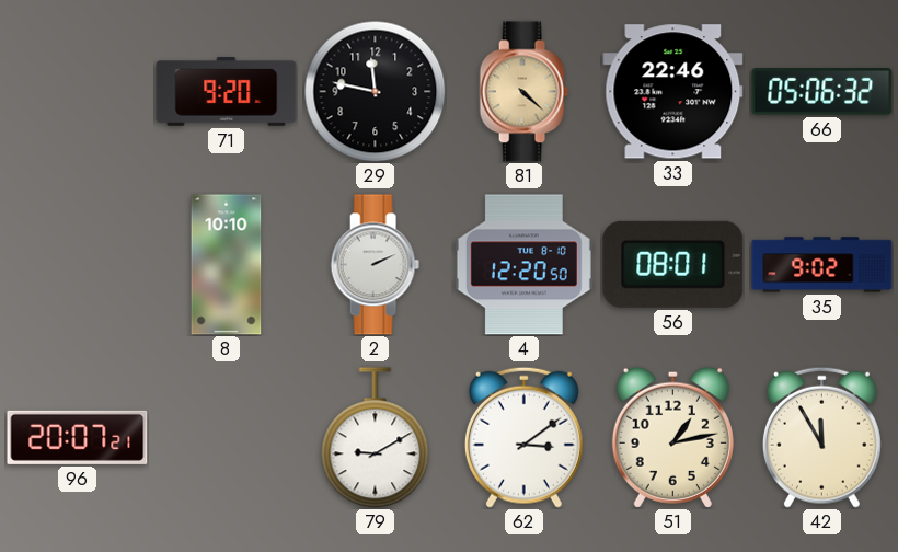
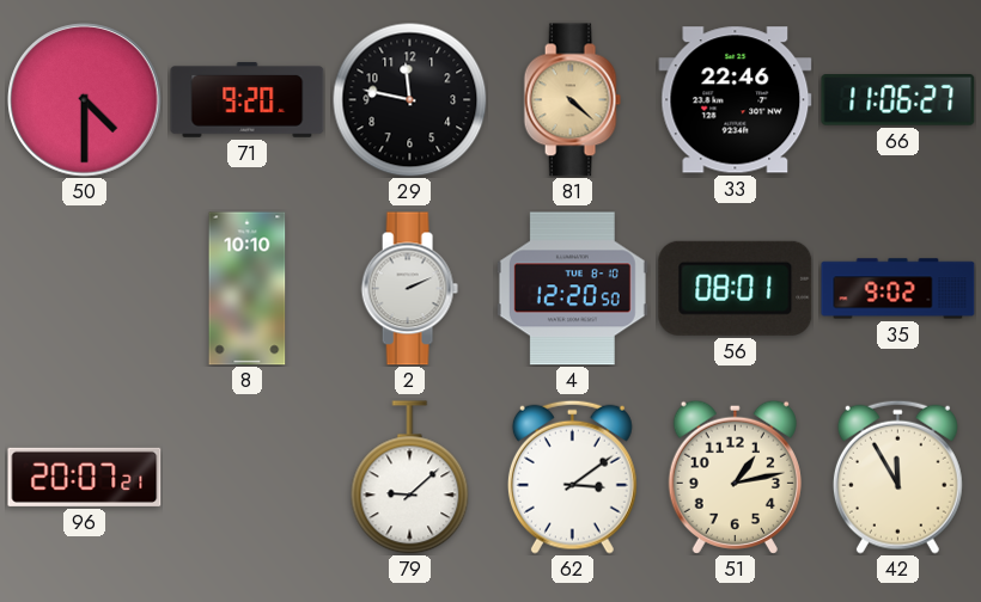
50: none -> 4:30 (85, 100)
66: 05:06 -> 11:06 (898, 100)
79: 9:10 -> 9:08 (410, 478)
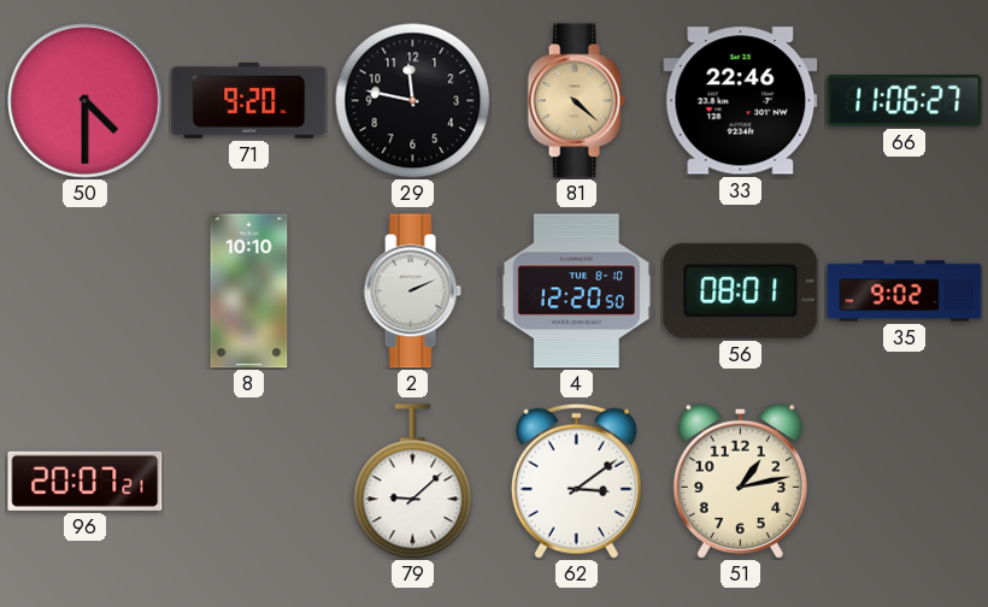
42: 11:55 -> none (897, 477)
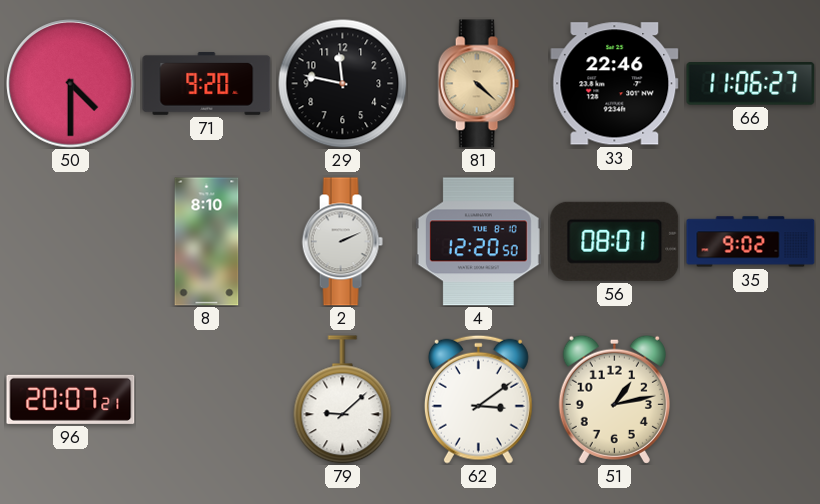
8: 10:10 -> 8:10 (207, 242)
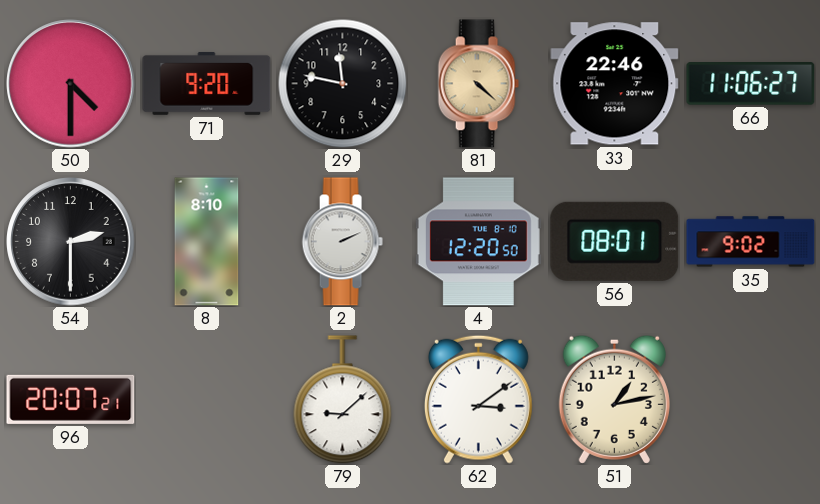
54: none -> 2:30 (71, 242)
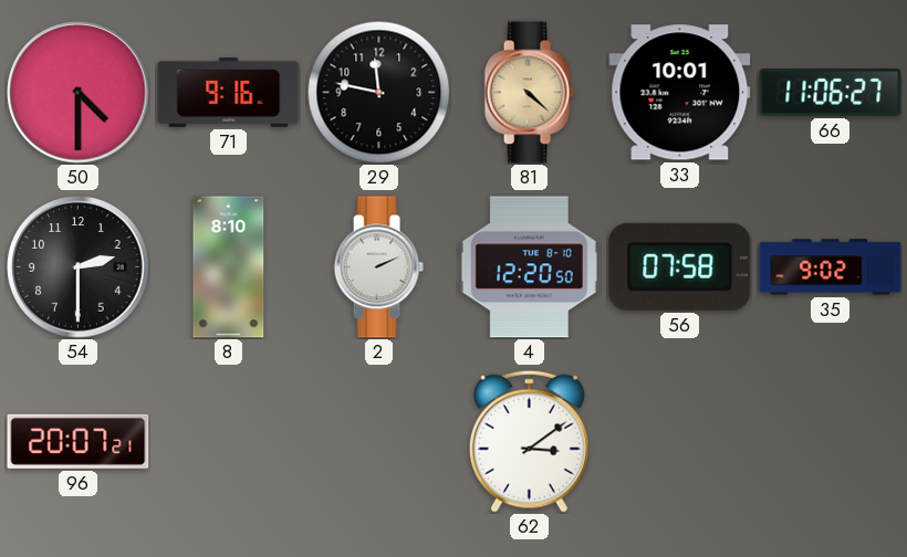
71: 9:20 -> 9:16 (229, 93)
33: 22:46 -> 10:01 (680, 93)
56: 08:01 -> 07:58 (680, 266)
79: 9:08 -> none (343, 400)
51: 1:13 -> none (614, 399)
